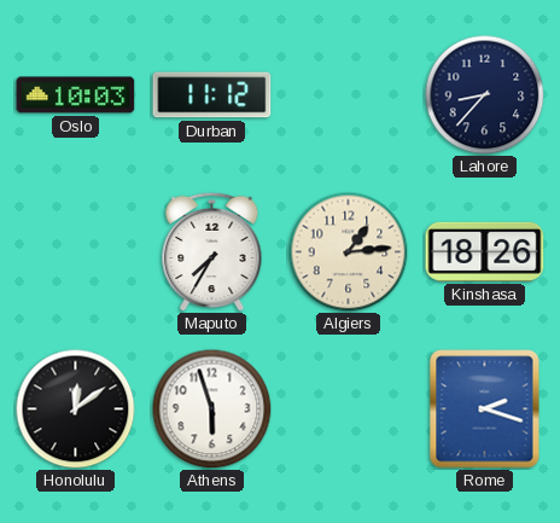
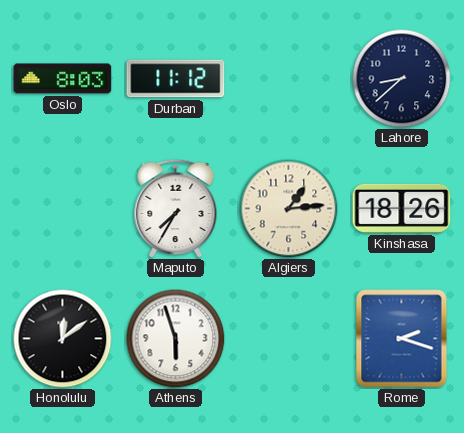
Oslo: 10:03 -> 8:03 (63, 79)
Lahore: 8:37 -> 8:38 (402, 79)
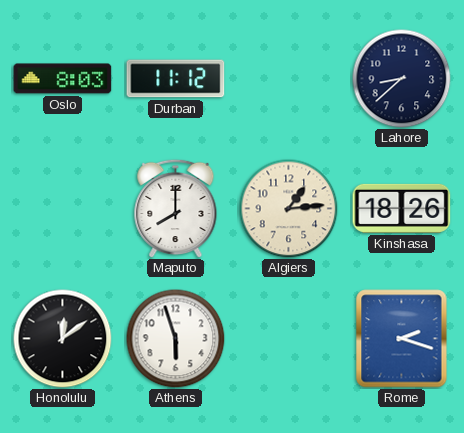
Maputo: 7:35 -> 8:00 (176, 208)
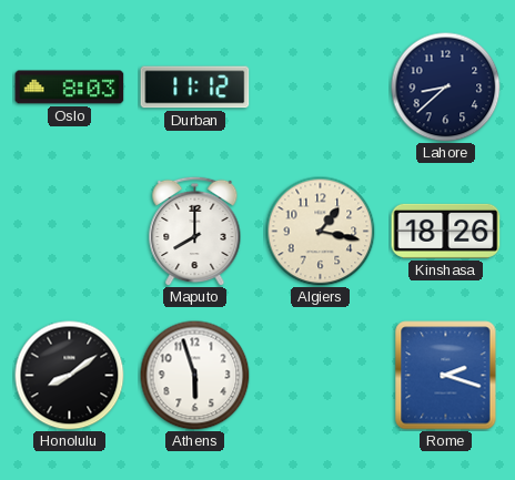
Algiers: 1:14 -> 1:17 (321, 232)
Honolulu: 12:09 -> 8:09 (70, 376)
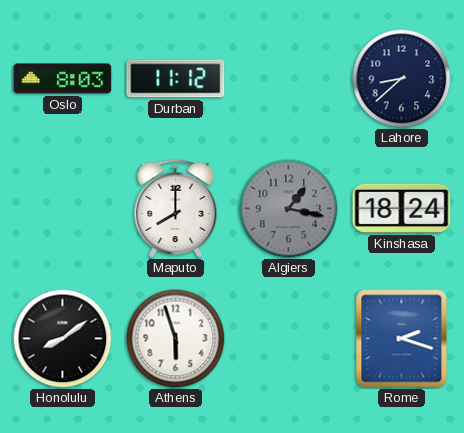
Algiers dial: cream -> grey (289, 209)
Kinshasa: 18:26 -> 18:24 (402, 208)
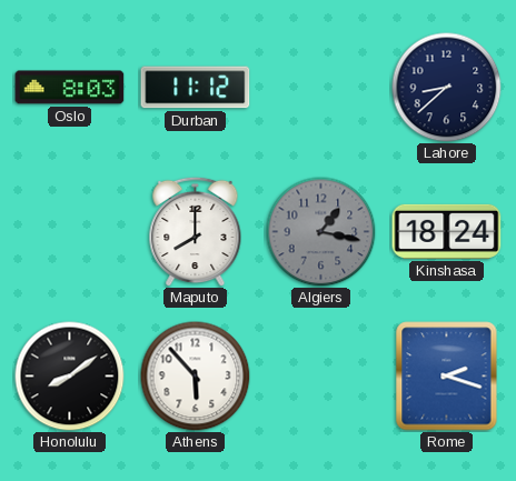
Athens: 5:57 -> 5:53 (196, 377)
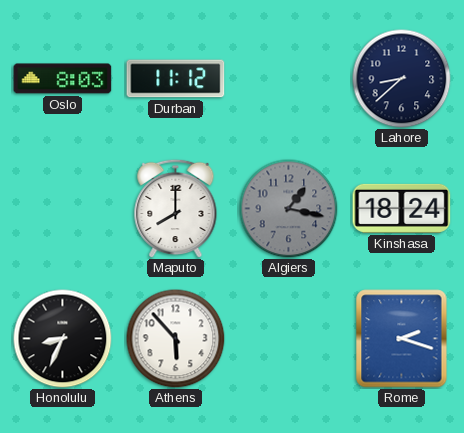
Honolulu: 8:09 -> 8:34 (63, 339)
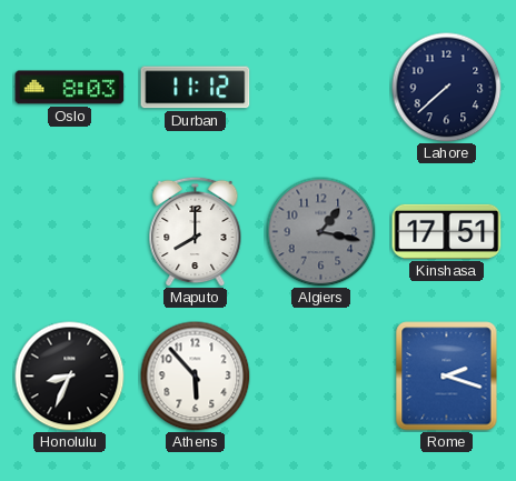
Lahore: 8:38 -> 7:38 (447, 88)
Kinshasa: 18:24 -> 17:51 (447, 231)
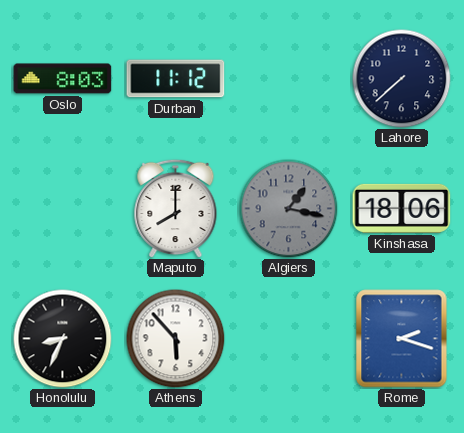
Kinshasa: 17:51 -> 18:06 (402, 208)
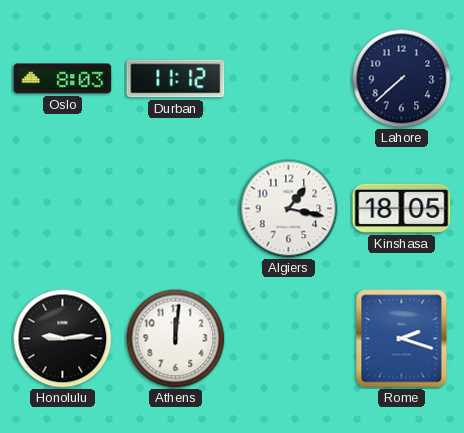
Maputo: 8:00 -> none (176, 208)
Algiers dial: grey -> white (289, 209)
Kinshasa: 18:06 -> 18:05 (402, 208)
Honolulu: 8:34 -> 9:14 (63, 339)
Athens: 5:53 -> 12:01 (176, 339)
